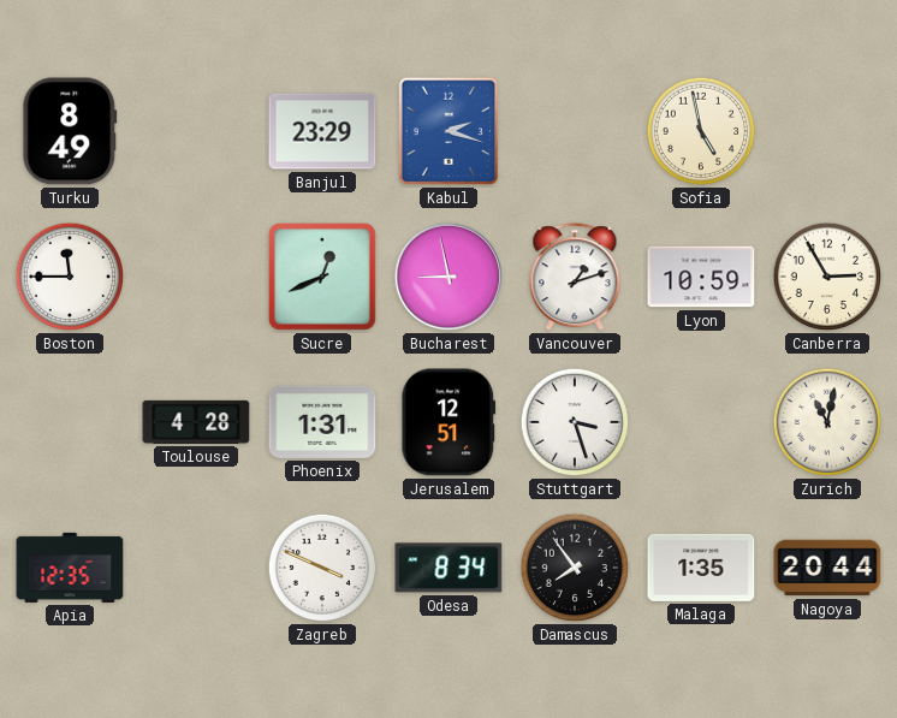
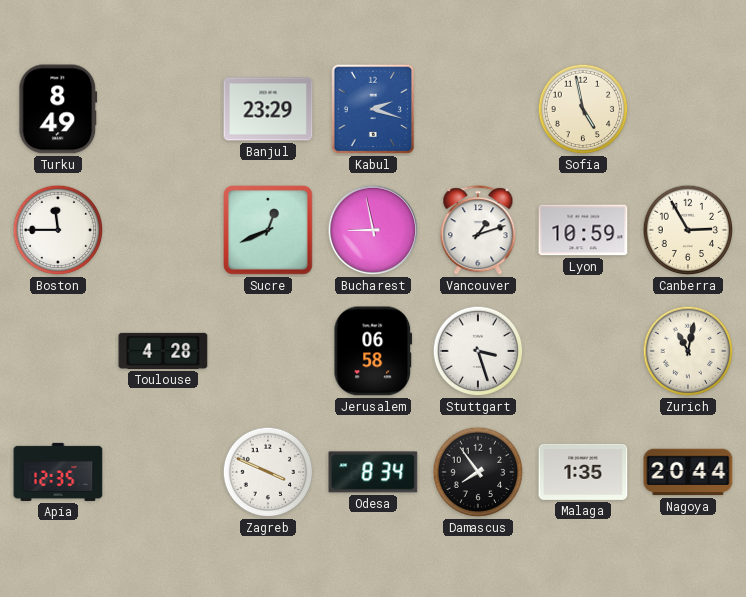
Phoenix: 1:31 -> none (322, 422)
Jerusalem: 12:51 -> 06:58 (373, 351)
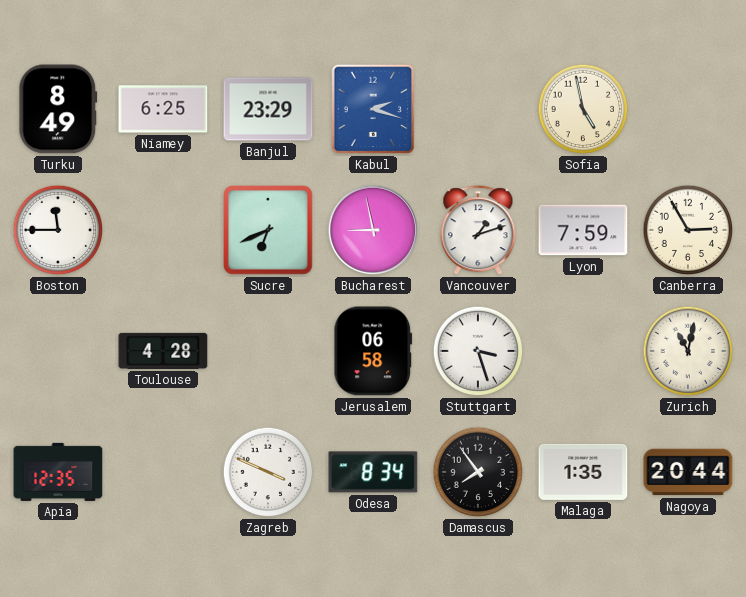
Niamey: none -> 6:25 (163, 109)
Sucre: 12:41 -> 6:41 (269, 231)
Lyon: 10:59 -> 7:59 (583, 230)
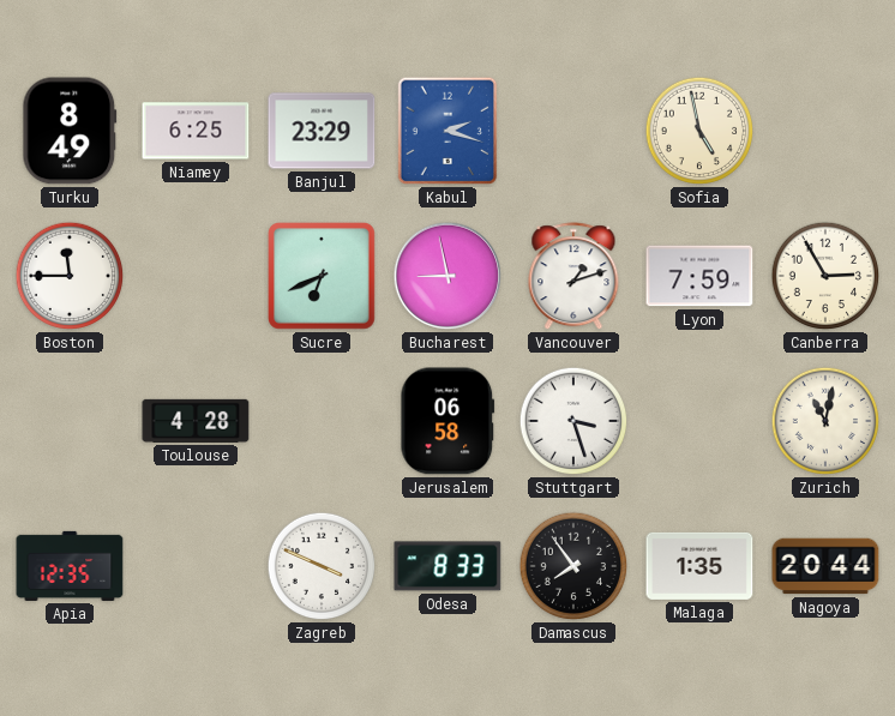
Odesa: 8:34 -> 8:33 (447, 566)
